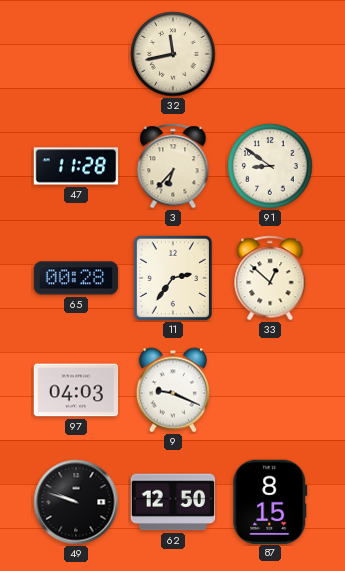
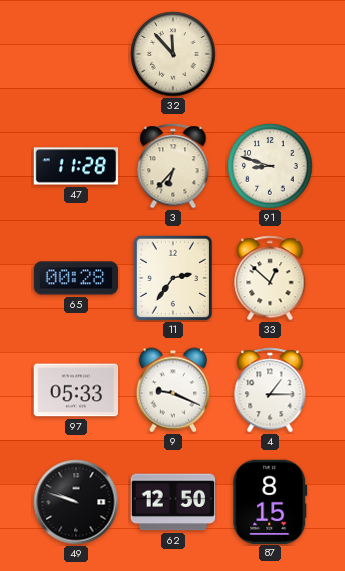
32: 11:43 -> 11:53 (173, 54)
91: 8:51 -> 8:48 (270, 166)
97: 04:03 -> 05:33 (76, 390)
4: none -> 1:15 (270, 390)
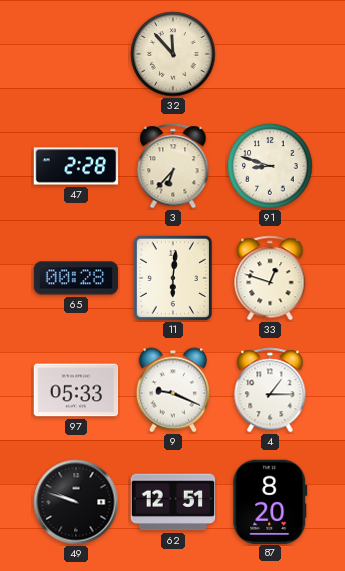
47: 11:28 -> 2:28 (76, 166)
11: 2:36 -> 6:01 (173, 277)
33: 12:52 -> 12:48 (270, 278)
62: 12:50 -> 12:51 (173, 502)
87: 8:15 -> 8:20 (270, 501)
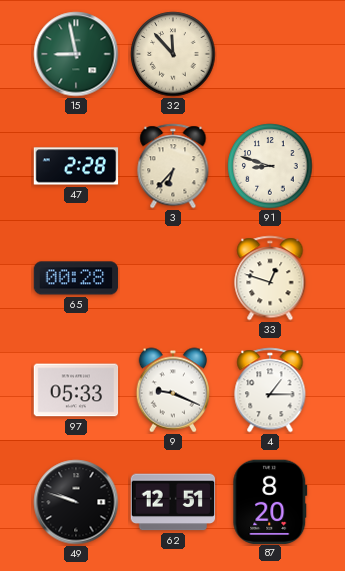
15: none -> 8:58 (76, 54)
11: 6:01 -> none (173, 277)
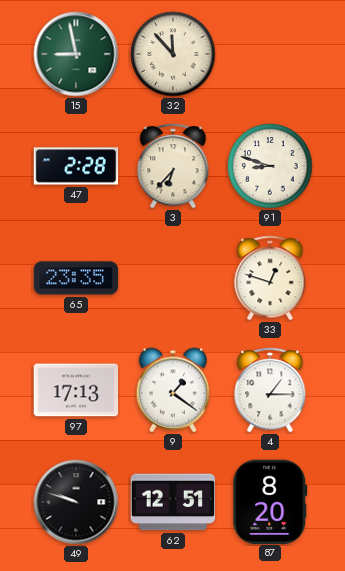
65: 00:28 -> 23:35 (76, 278)
97: 05:33 -> 17:13 (76, 390)
9: 9:19 -> 1:21 (173, 390)
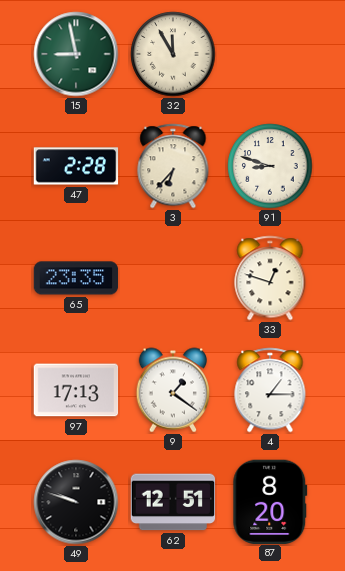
32: 11:53 -> 11:55 (173, 54)
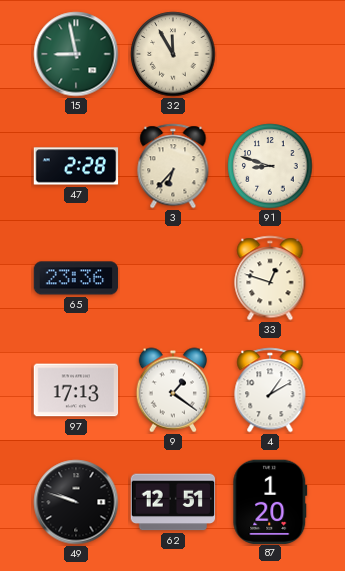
65: 23:35 -> 23:36 (76, 278)
4: 1:15 -> 1:10 (270, 390)
87: 8:20 -> 1:20 (270, 501)
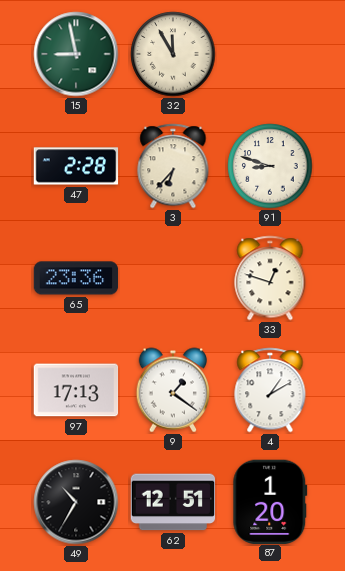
49: 9:48 -> 10:35 (76, 502)
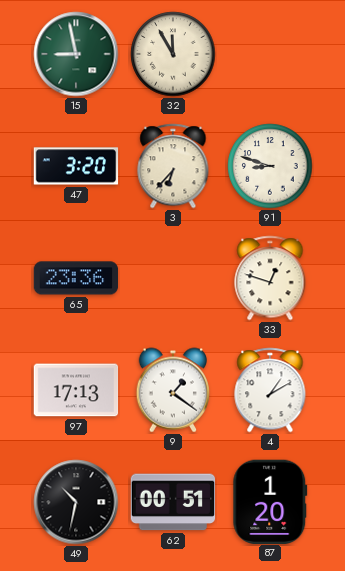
47: 2:28 -> 3:20 (76, 166)
49: 10:35 -> 10:32 (76, 502)
62: 12:51 -> 00:51 (173, 502)
